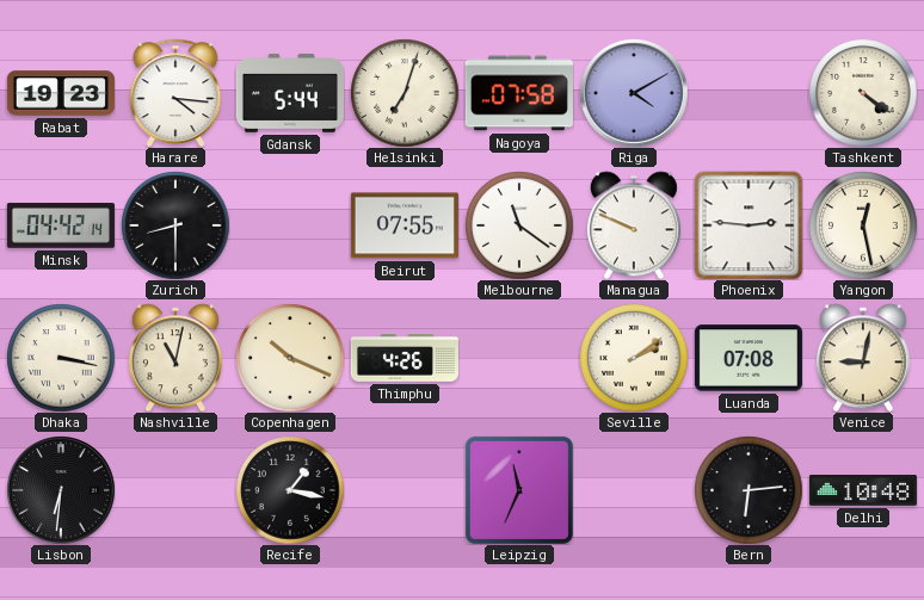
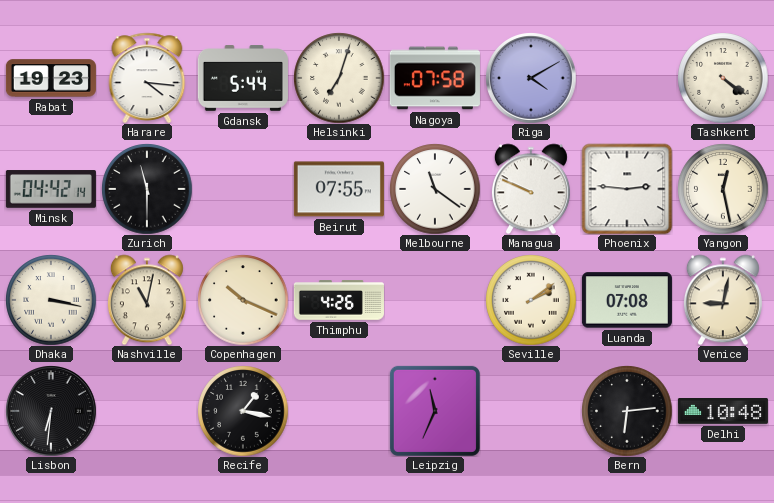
Zurich: 8:30 -> 11:30 (147, 189)
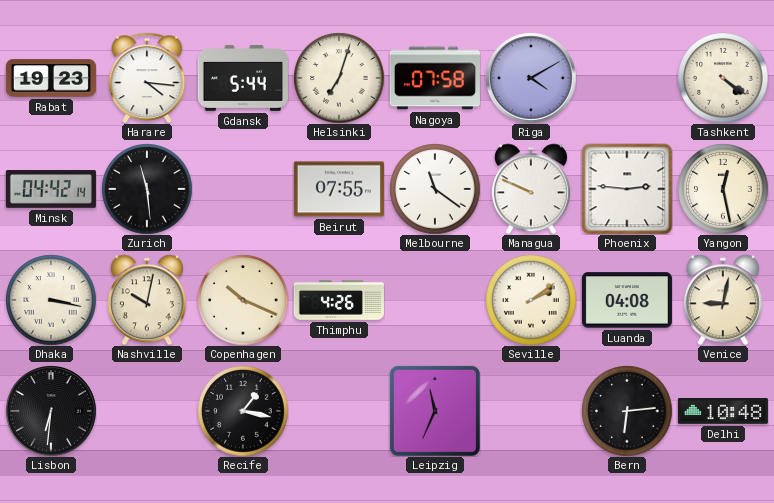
Zurich: 11:30 -> 11:29 (147, 189)
Nashville: 11:02 -> 10:02 (147, 300)
Luanda: 07:08 -> 04:08 (627, 300)
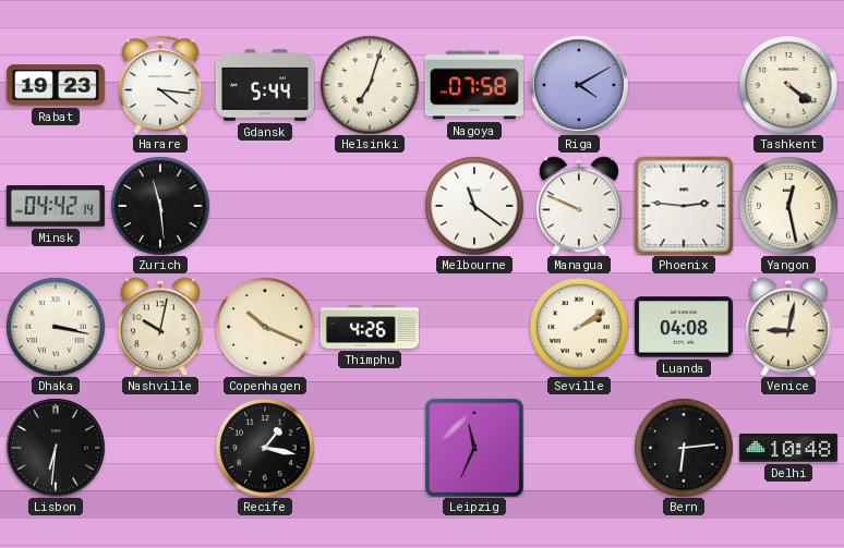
Beirut: 07:55 -> none (339, 189)
